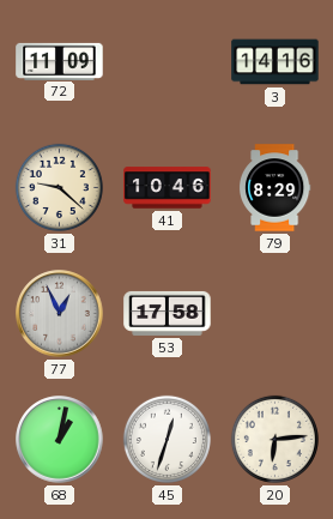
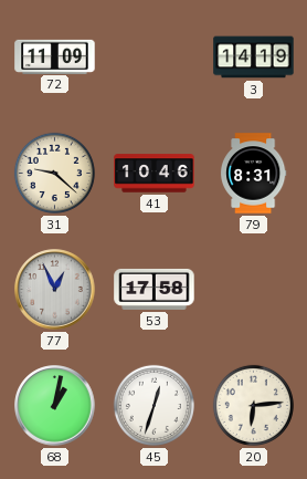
3: 14:16 -> 14:19 (254, 58)
79: 8:29 -> 8:31 (253, 174)
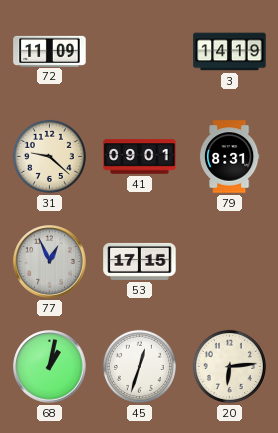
41: 10:46 -> 09:01 (140, 157)
53: 17:58 -> 17:15 (140, 261)
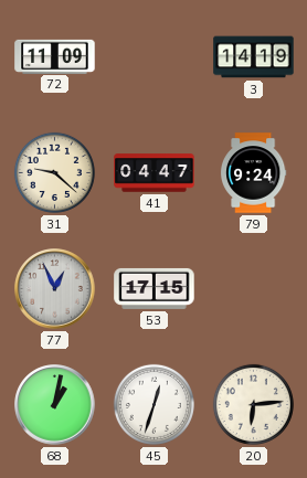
41: 09:01 -> 04:47 (155, 173)
79: 8:31 -> 9:24 (253, 173)
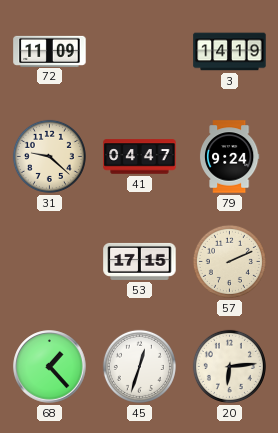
77: 12:56 -> none (55, 289)
57: none -> 2:11 (229, 261)
68: 1:02 -> 1:23 (50, 367)
